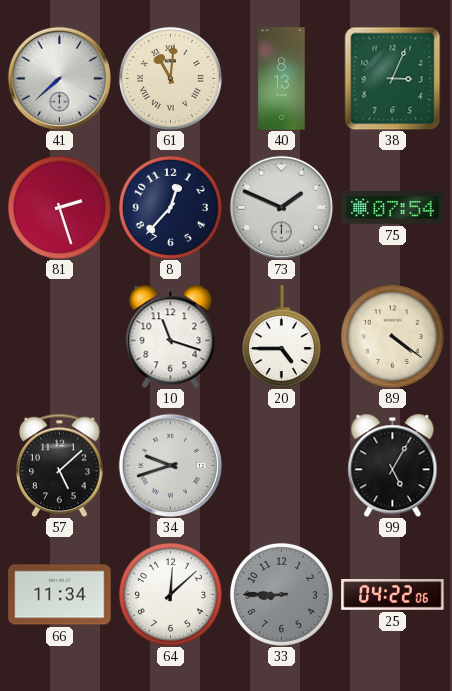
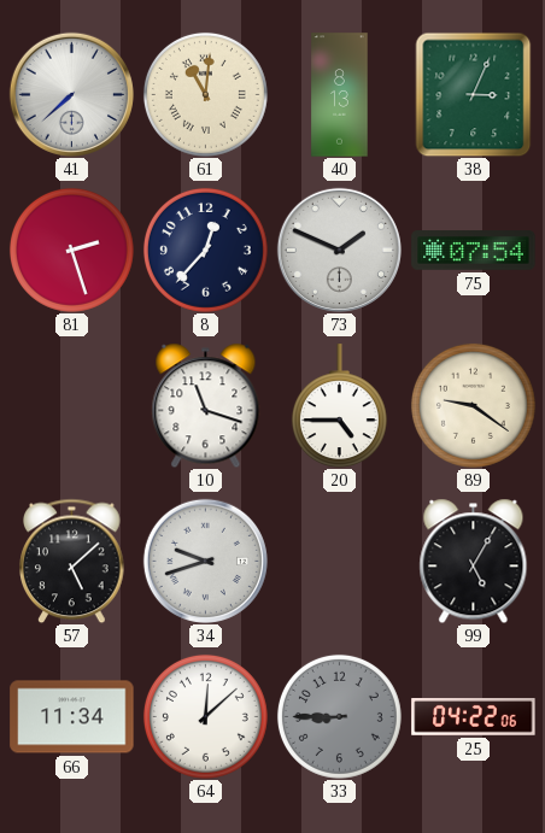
89: 4:21 -> 9:21 (473, 405)
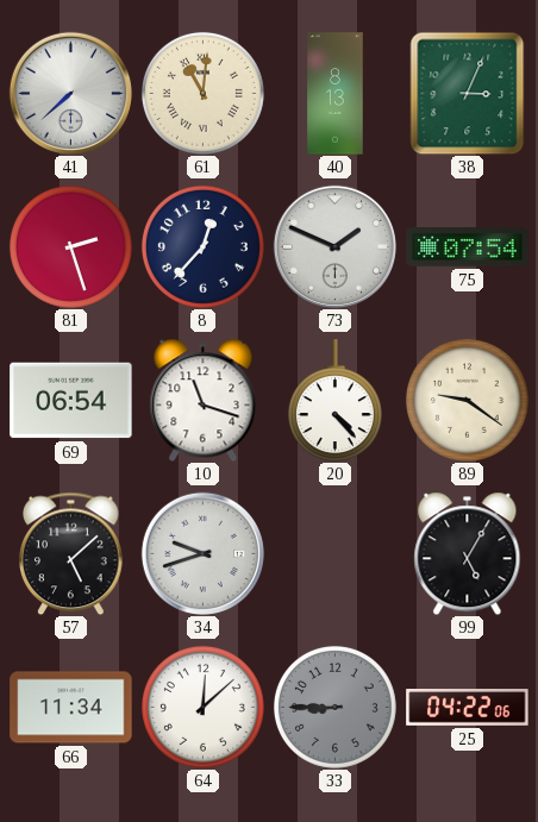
69: none -> 06:54 (71, 401)
20: 4:45 -> 4:23 (334, 401)
